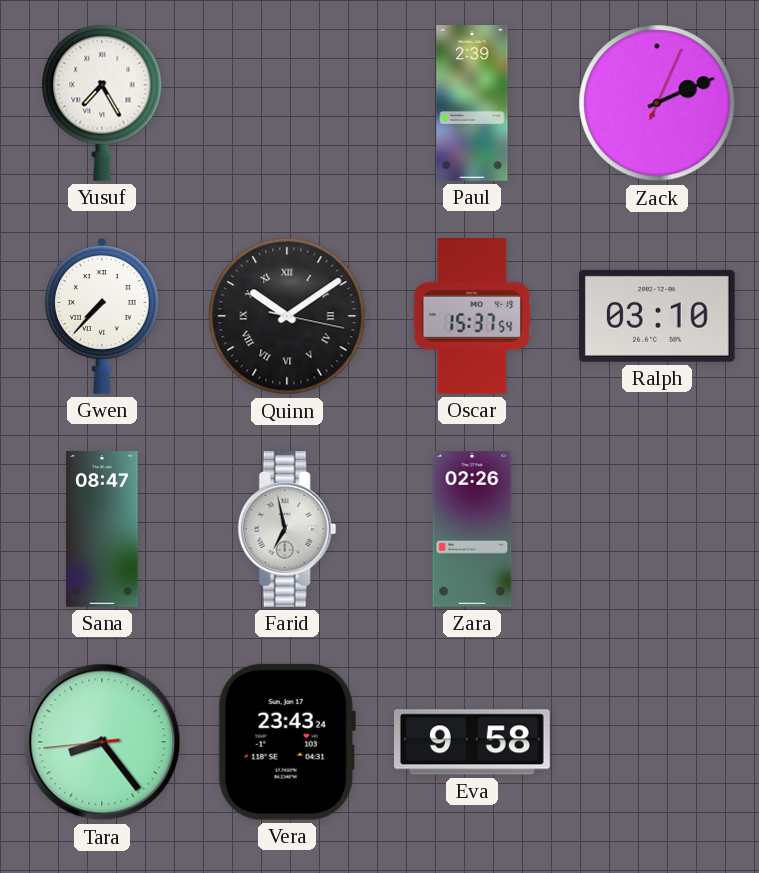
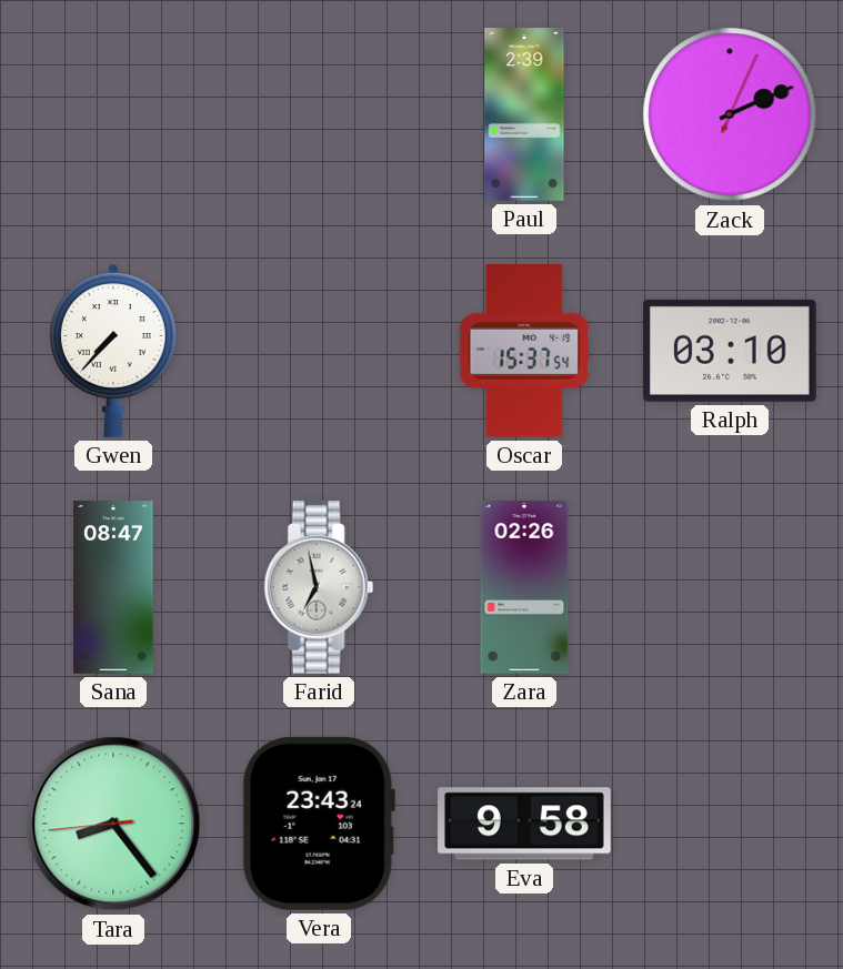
Yusuf: 7:25 -> none (102, 103)
Quinn: 10:09 -> none (287, 316)
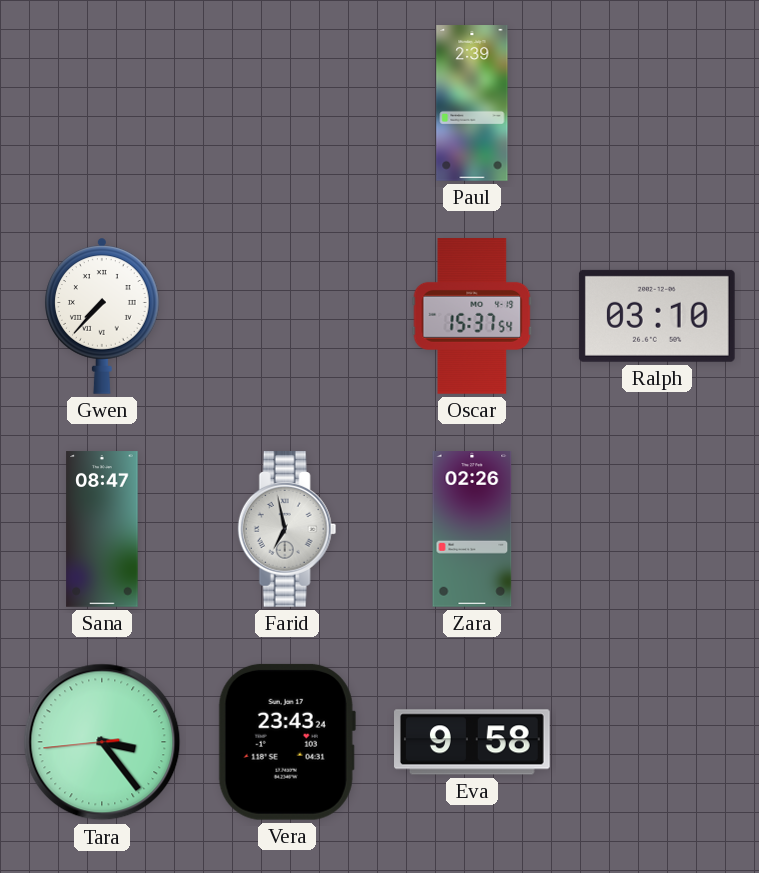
Zack: 2:11 -> none (730, 114)
Tara: 8:23 -> 3:23 (102, 742)
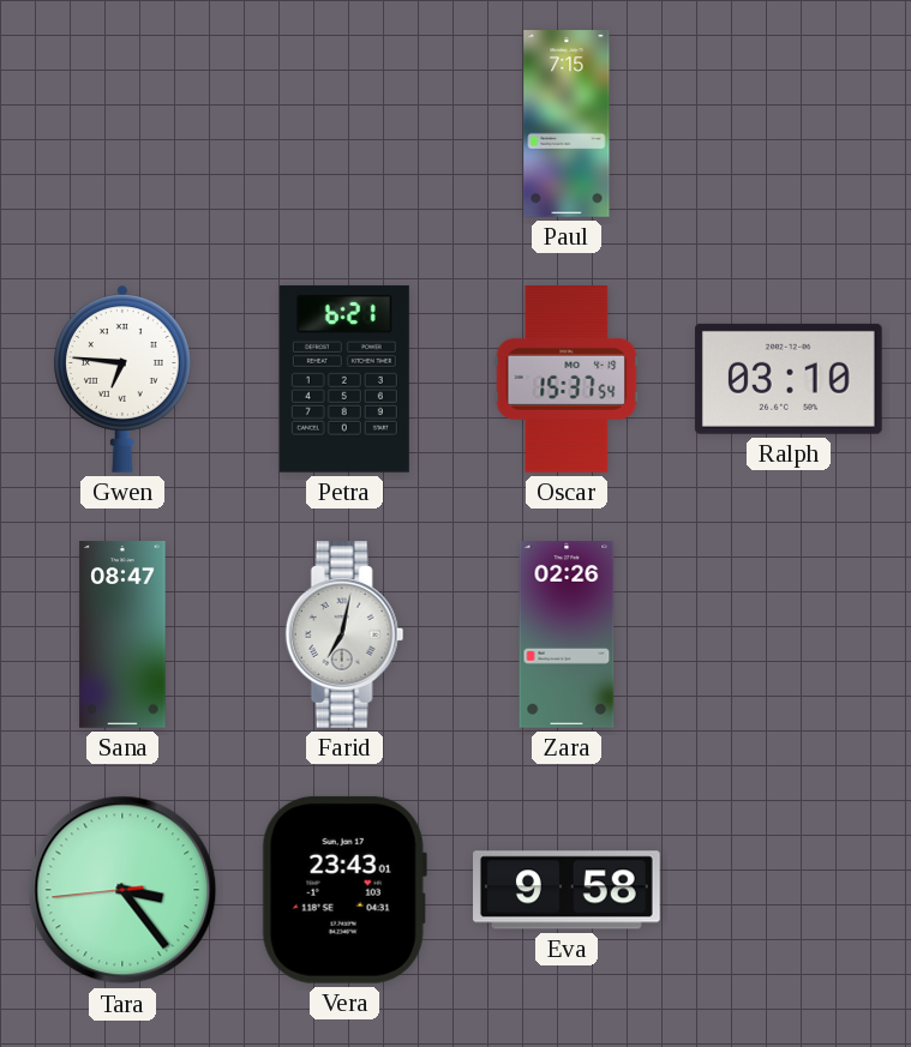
Paul: 2:39 -> 7:15 (567, 124)
Gwen: 7:37 -> 6:46 (124, 379)
Petra: none -> 6:21 (344, 379)
Farid: 6:58 -> 7:02 (344, 636)
Vera: 23:43:24 -> 23:43:01 (344, 890)
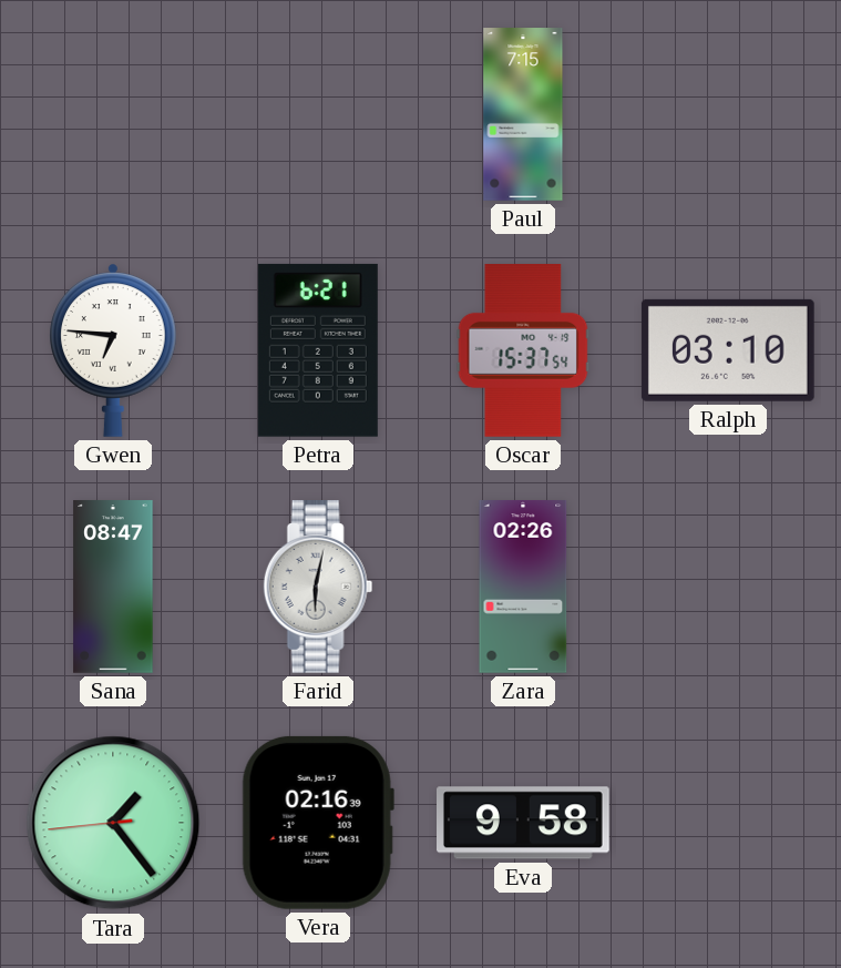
Farid: 7:02 -> 6:02 (318, 588)
Tara: 3:23 -> 1:23 (113, 823)
Vera: 23:43 -> 02:16 (318, 823)
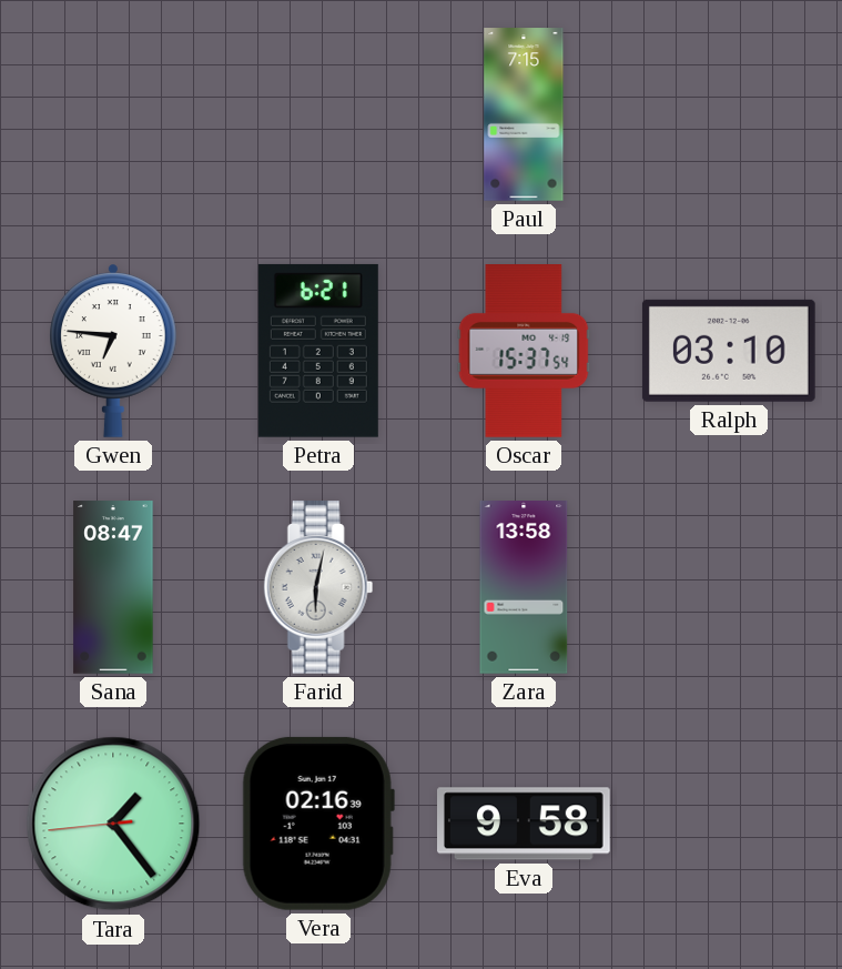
Zara: 02:26 -> 13:58 (524, 588)
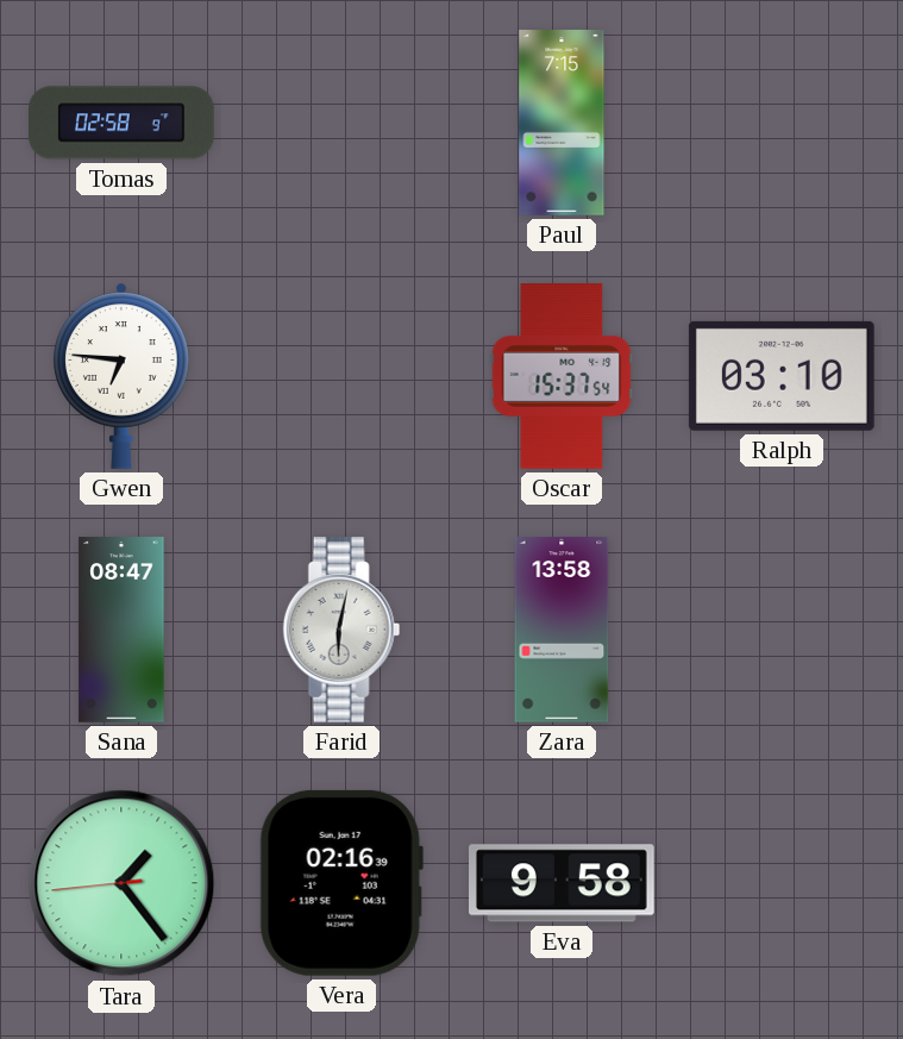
Tomas: none -> 02:58 (123, 123)
Petra: 6:21 -> none (318, 351)
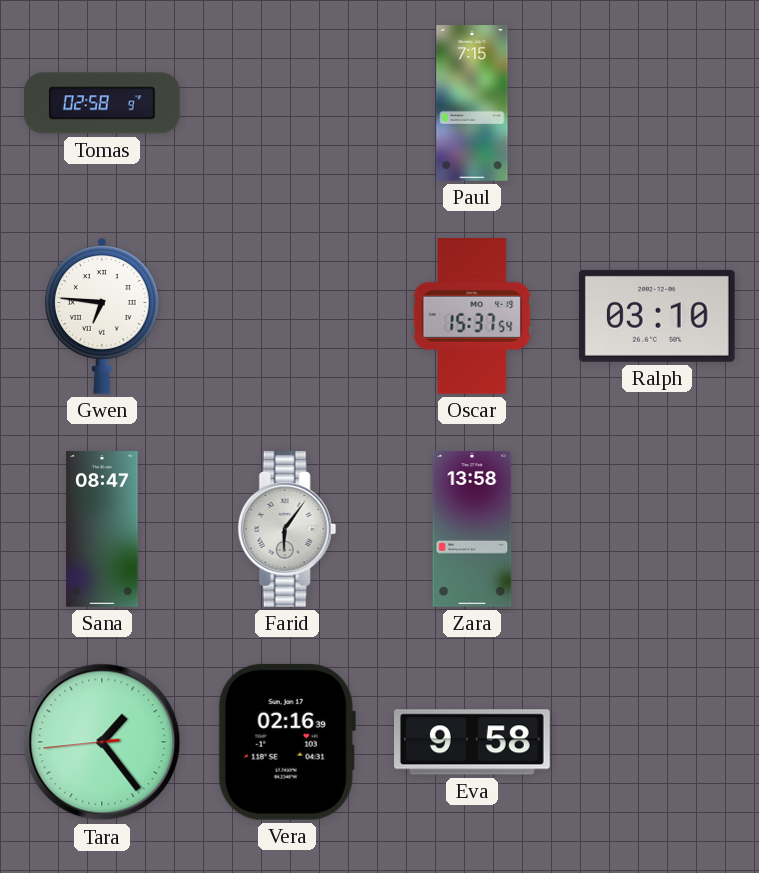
Farid: 6:02 -> 6:06 (287, 530)
